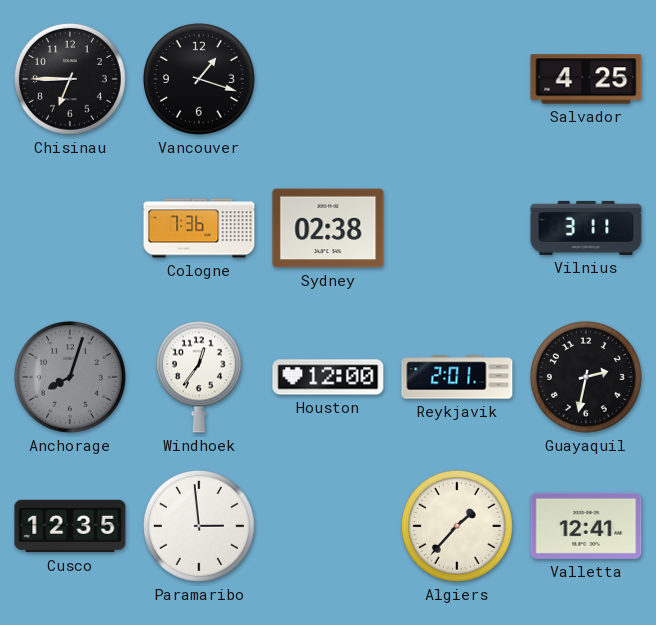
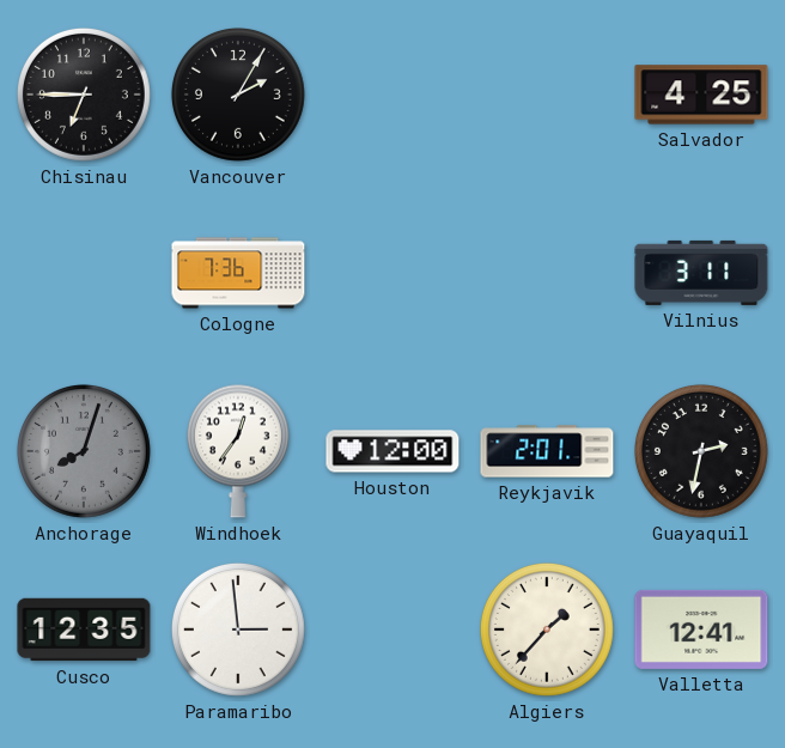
Vancouver: 1:18 -> 2:05 (238, 95)
Sydney: 02:38 -> none (328, 228)
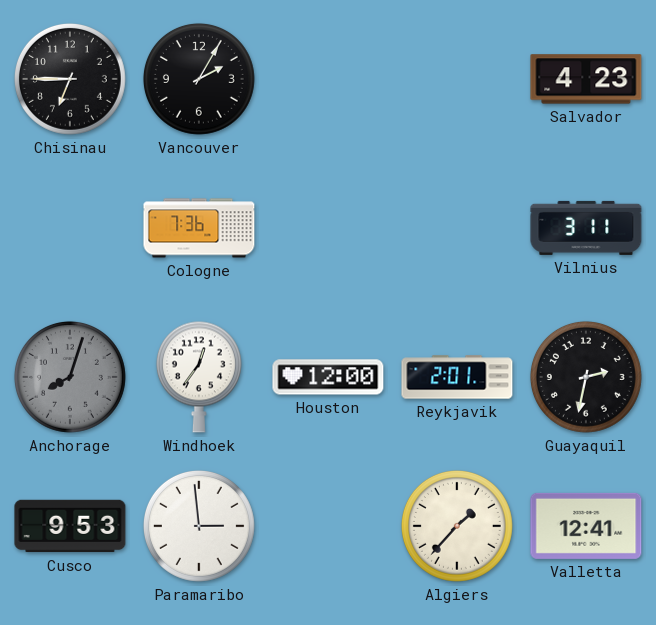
Salvador: 4:25 -> 4:23 (586, 79)
Cusco: 12:35 -> 9:53 (70, 526)
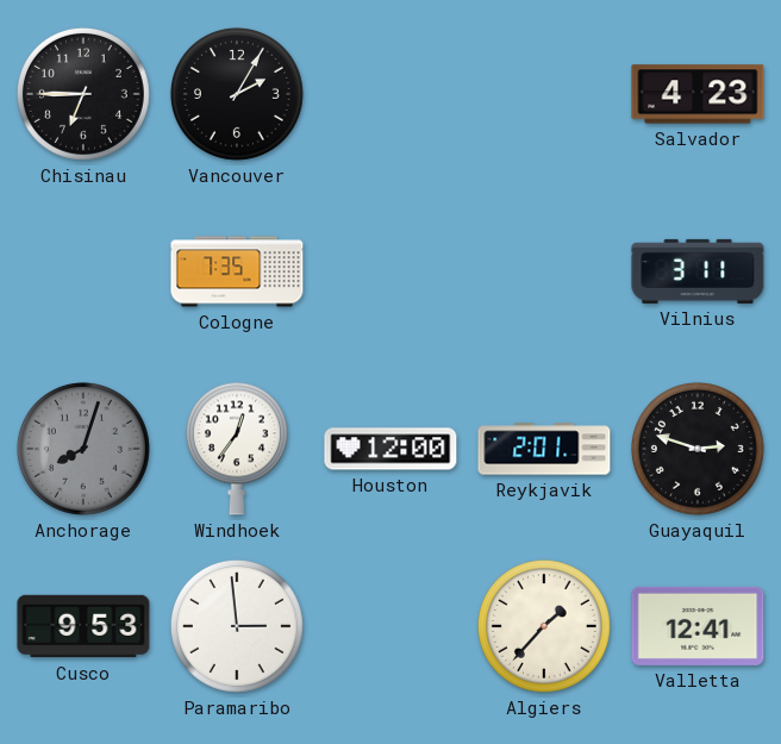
Cologne: 7:36 -> 7:35 (237, 271)
Guayaquil: 2:32 -> 2:48 (698, 449)
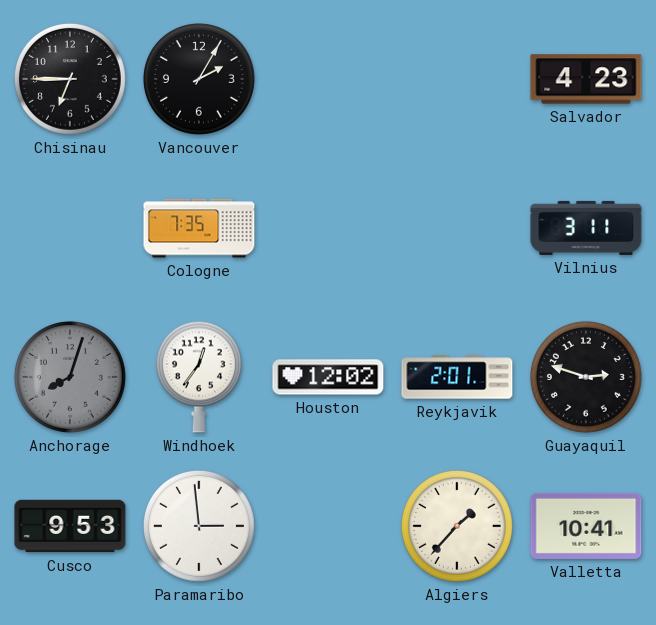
Houston: 12:00 -> 12:02 (328, 377)
Valletta: 12:41 -> 10:41 (586, 526)
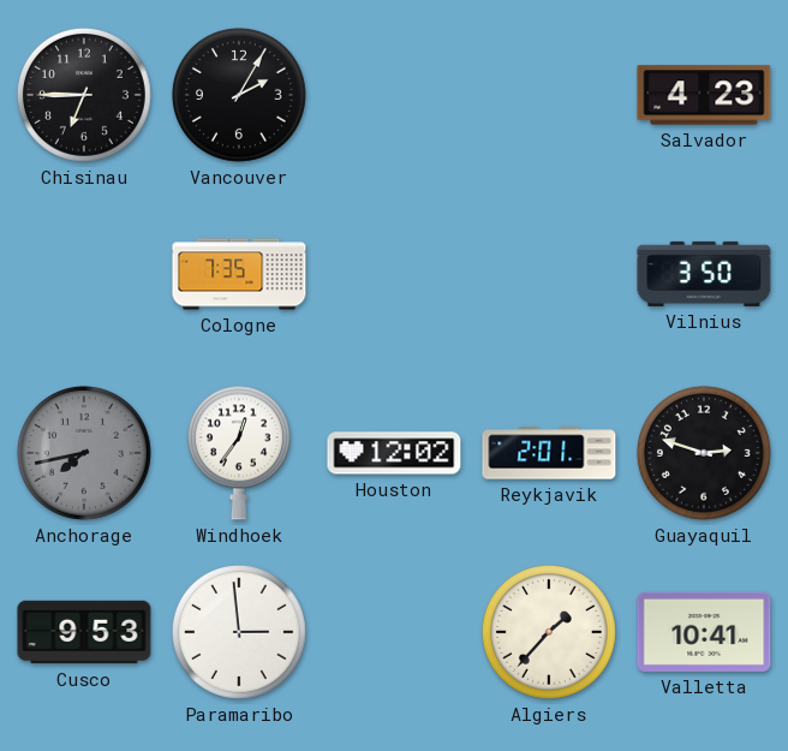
Vilnius: 3:11 -> 3:50 (704, 274)
Anchorage: 8:03 -> 7:43 (84, 453)
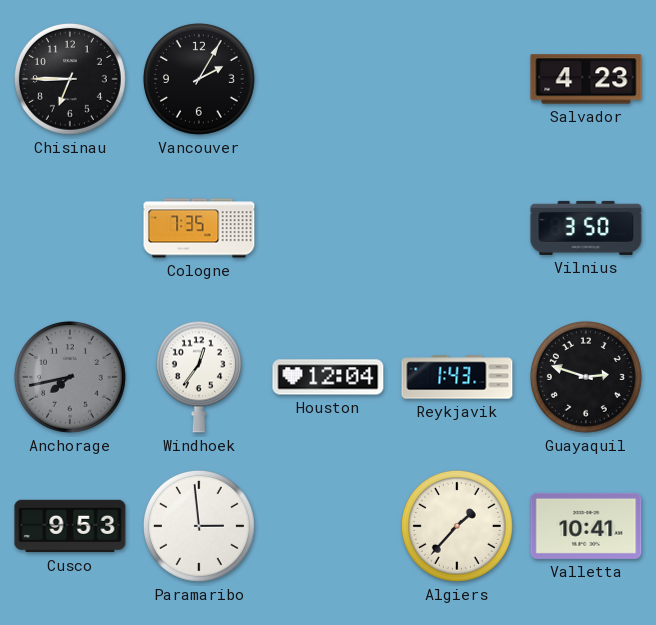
Houston: 12:02 -> 12:04 (328, 377)
Reykjavik: 2:01 -> 1:43 (457, 377)
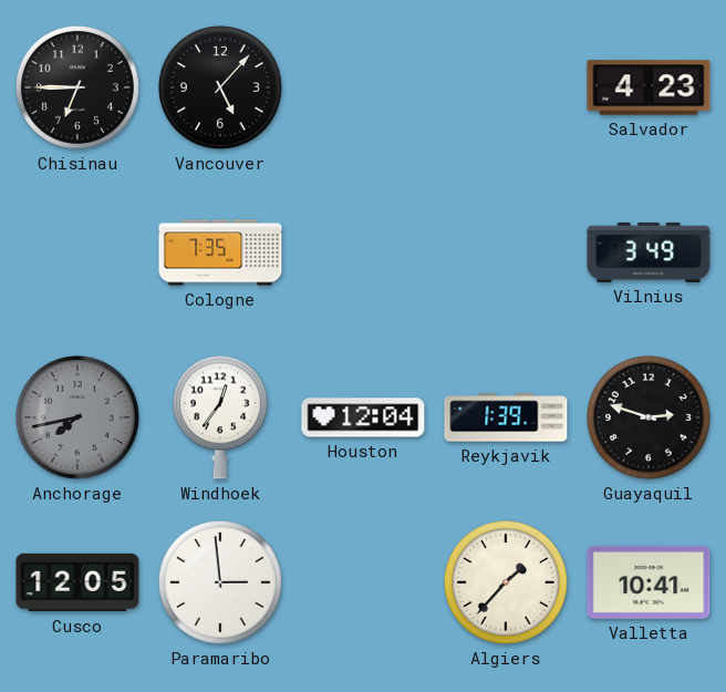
Vancouver: 2:05 -> 5:07 (220, 87)
Vilnius: 3:50 -> 3:49 (649, 252)
Reykjavik: 1:43 -> 1:39 (506, 417)
Cusco: 9:53 -> 12:05 (77, 582)
